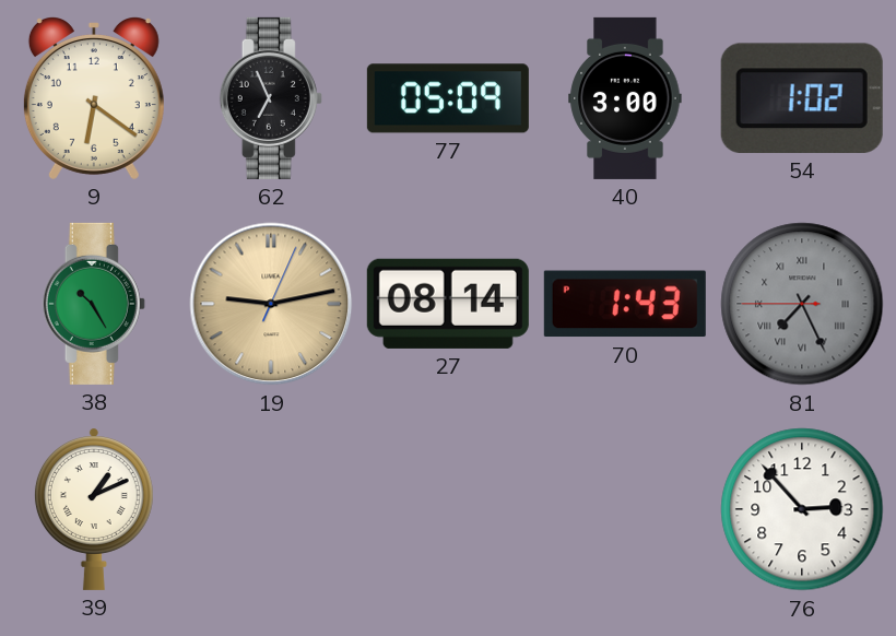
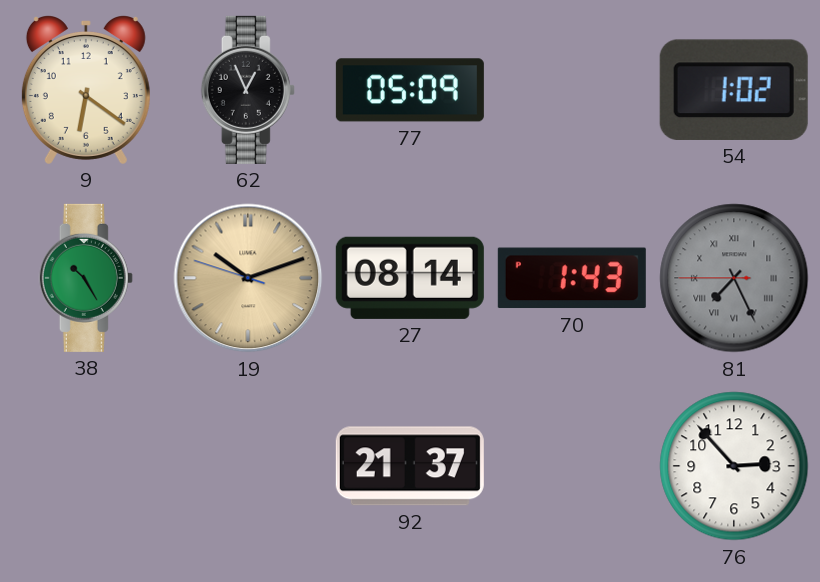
62: 6:56 -> 12:56 (248, 90)
40: 3:00 -> none (625, 98)
19: 9:13 -> 10:11 (248, 278)
39: 1:11 -> none (94, 509)
92: none -> 21:37 (410, 466)
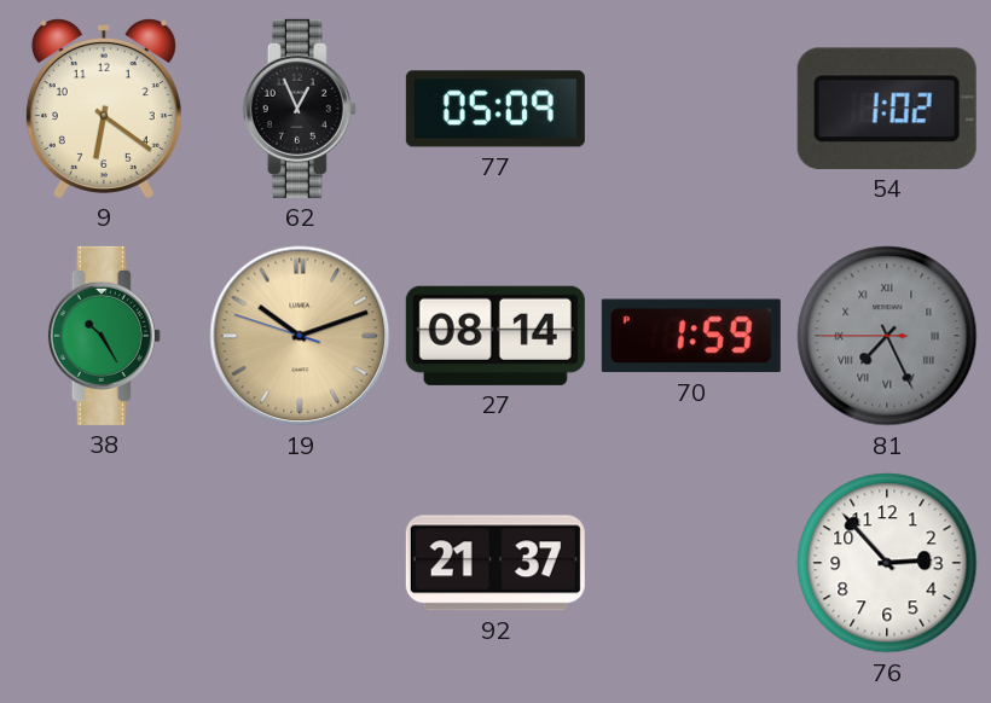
70: 1:43 -> 1:59 (691, 336)
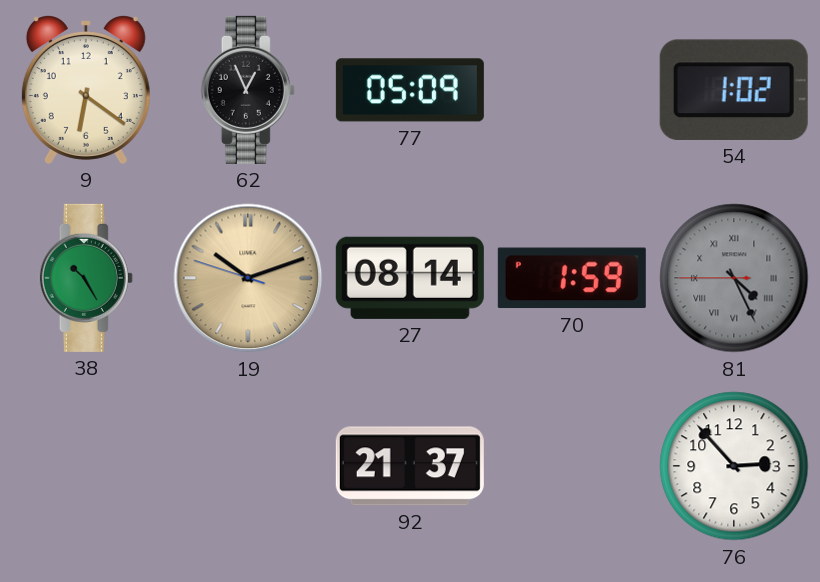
81: 7:25 -> 4:25 (734, 278)
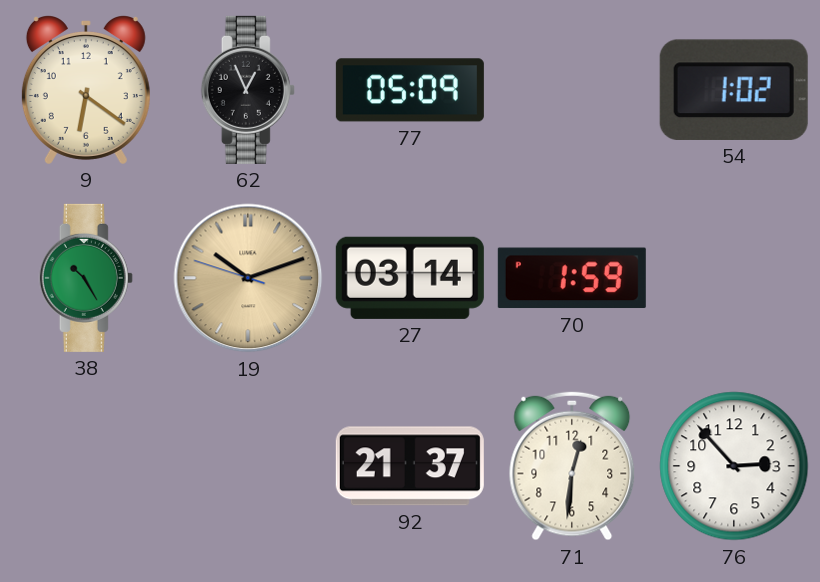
27: 08:14 -> 03:14 (410, 278)
81: 4:25 -> none (734, 278)
71: none -> 12:31 (572, 466)
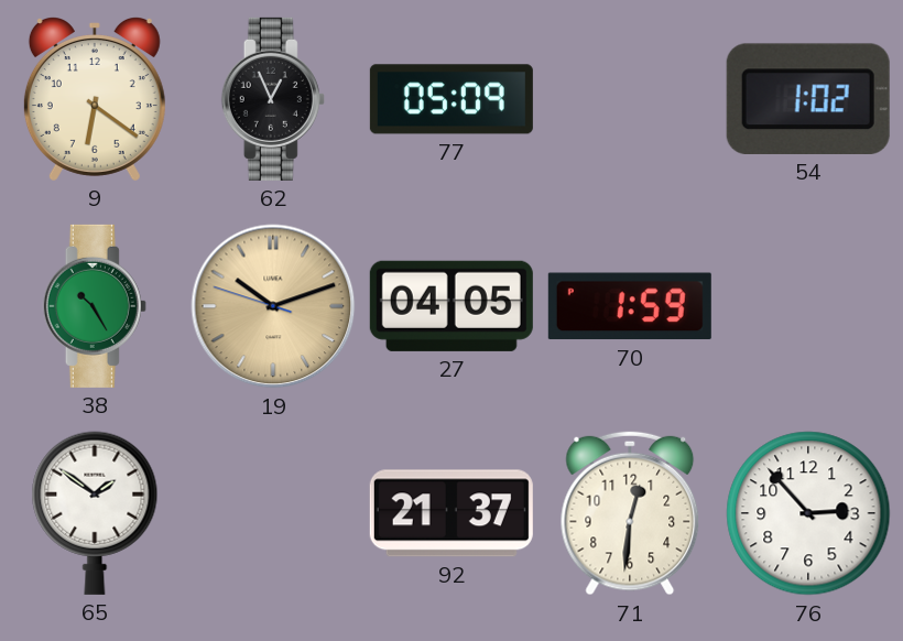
27: 03:14 -> 04:05 (452, 306)
65: none -> 1:51 (95, 513)
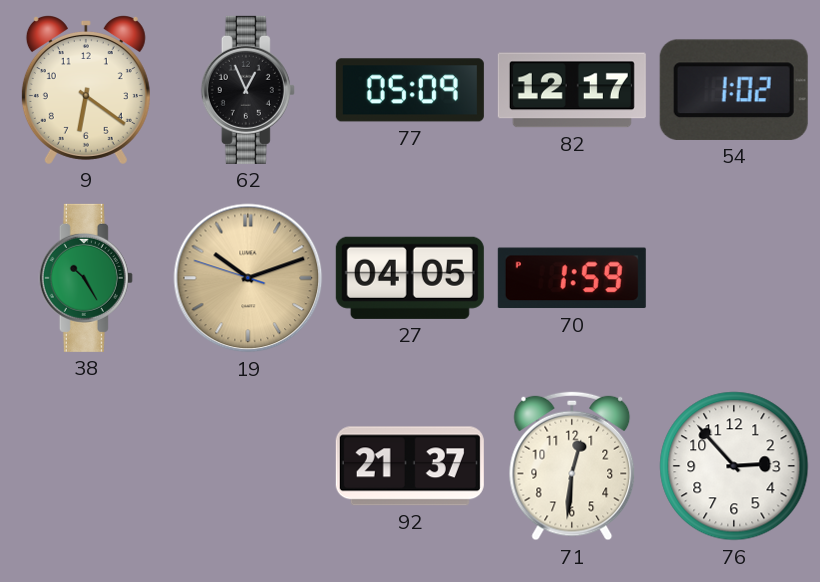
82: none -> 12:17 (572, 90)
65: 1:51 -> none (95, 513)
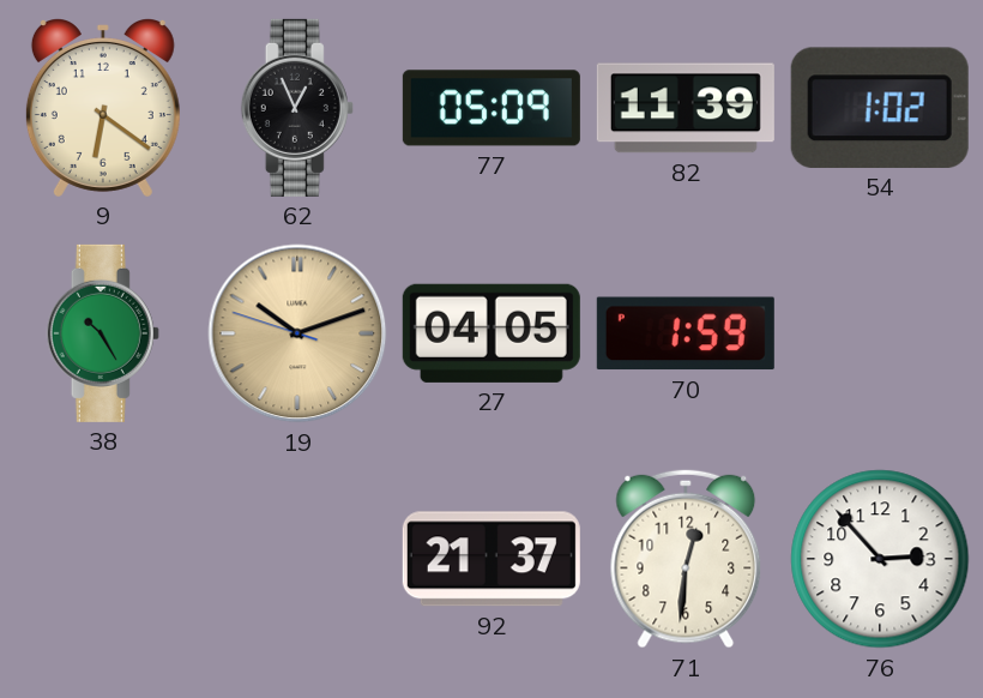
82: 12:17 -> 11:39 (686, 108)
